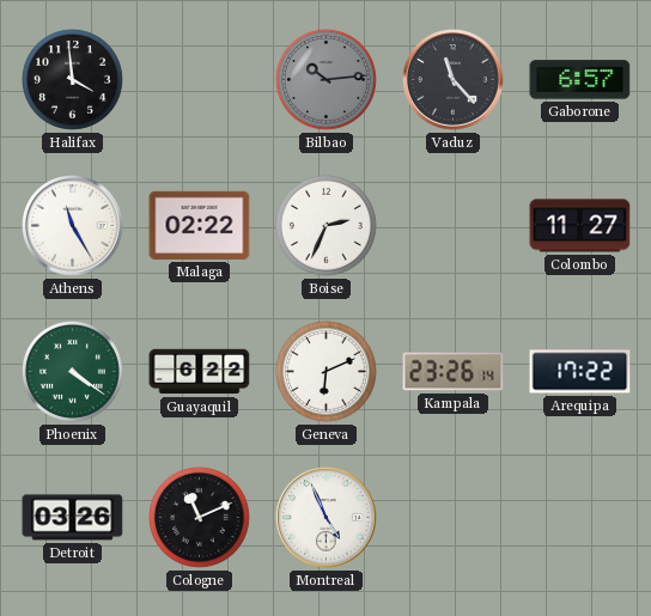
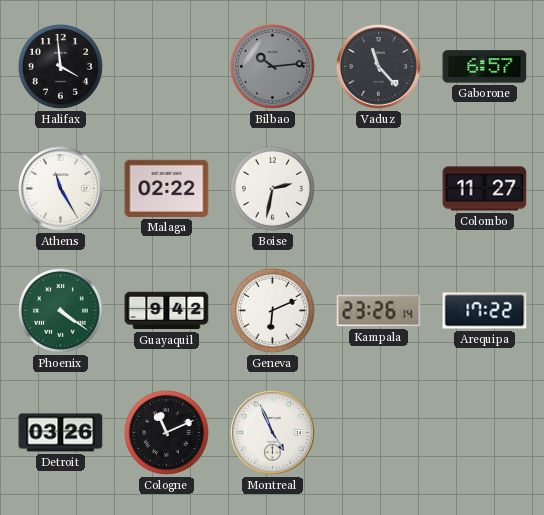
Boise: 2:34 -> 2:32 (272, 188)
Guayaquil: 6:22 -> 9:42 (167, 311)
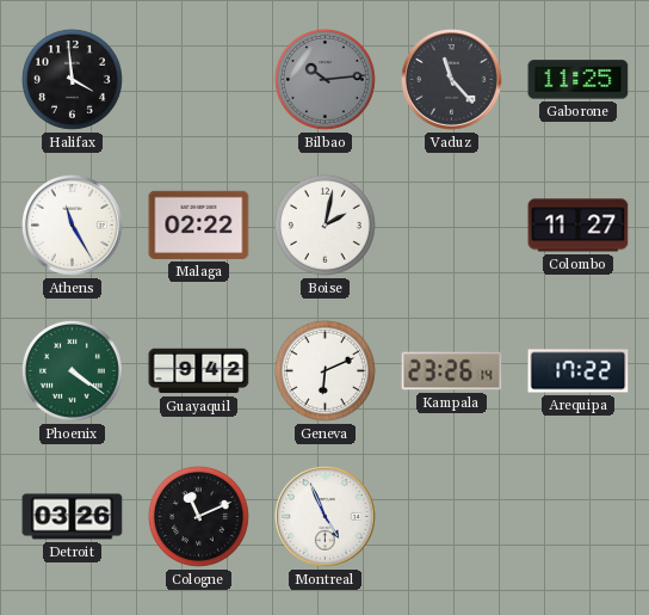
Gaborone: 6:57 -> 11:25 (579, 80)
Boise: 2:32 -> 2:02 (324, 225)
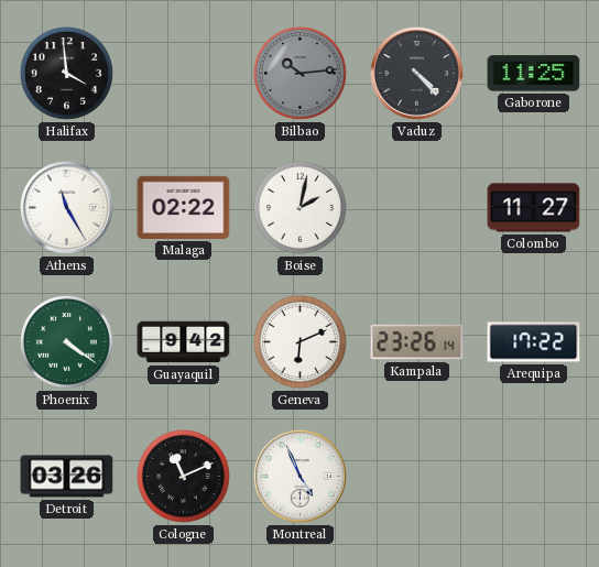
Vaduz: 11:23 -> 4:23 (417, 74)
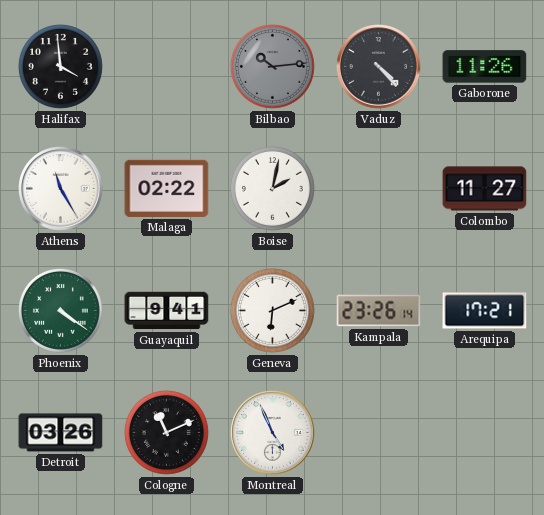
Gaborone: 11:25 -> 11:26 (485, 67)
Guayaquil: 9:42 -> 9:41 (167, 311)
Arequipa: 17:22 -> 17:21 (485, 311)
